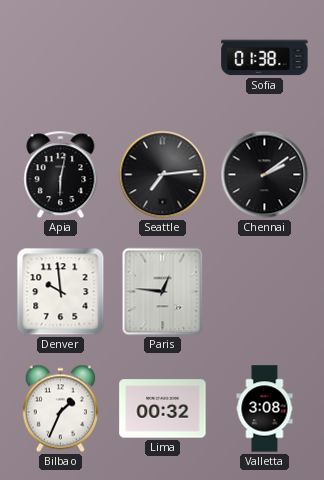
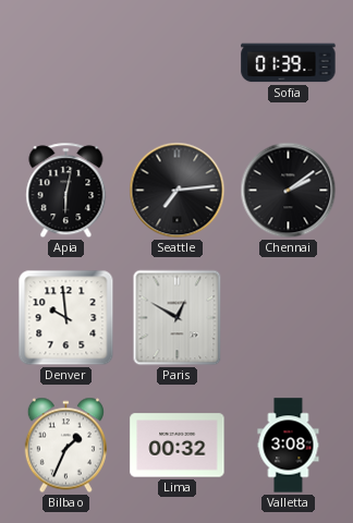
Sofia: 01:38 -> 01:39 (289, 63)
Paris: 12:46 -> 12:50 (178, 318)
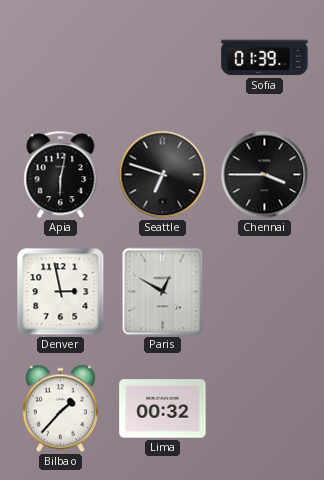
Seattle: 7:14 -> 6:48 (163, 175)
Chennai: 2:09 -> 3:45 (265, 175)
Denver: 9:59 -> 2:58 (61, 292)
Bilbao: 1:34 -> 1:37 (60, 409)
Valletta: 3:08 -> none (289, 446)
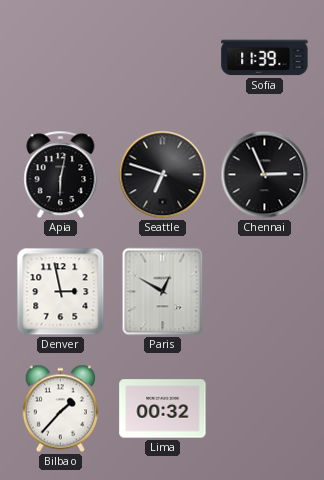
Sofia: 01:39 -> 11:39 (265, 58)
Chennai: 3:45 -> 2:56 (265, 175)
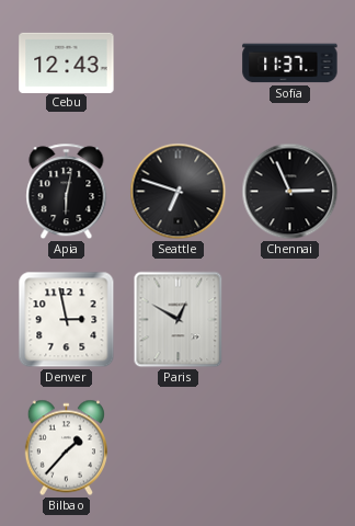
Cebu: none -> 12:43 (67, 62)
Sofia: 11:39 -> 11:37 (290, 64)
Lima: 00:32 -> none (163, 409)
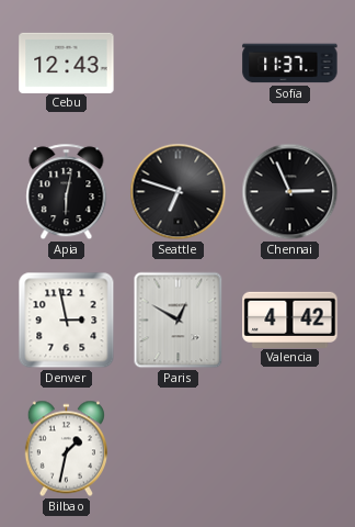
Valencia: none -> 4:42 (290, 319)
Bilbao: 1:37 -> 1:32 (66, 449)
